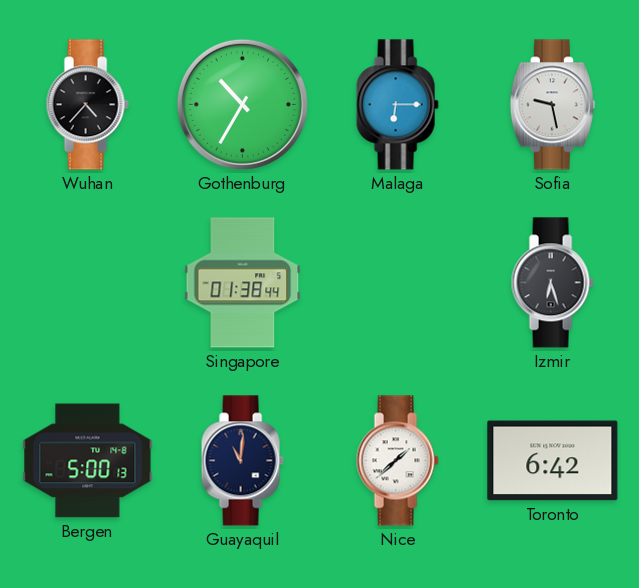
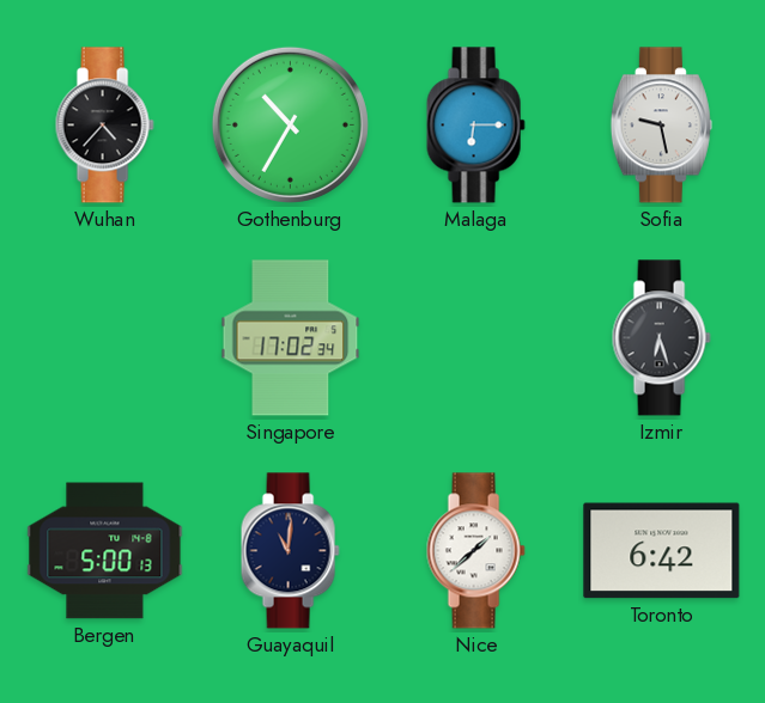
Singapore: 01:38 -> 17:02 (291, 338)
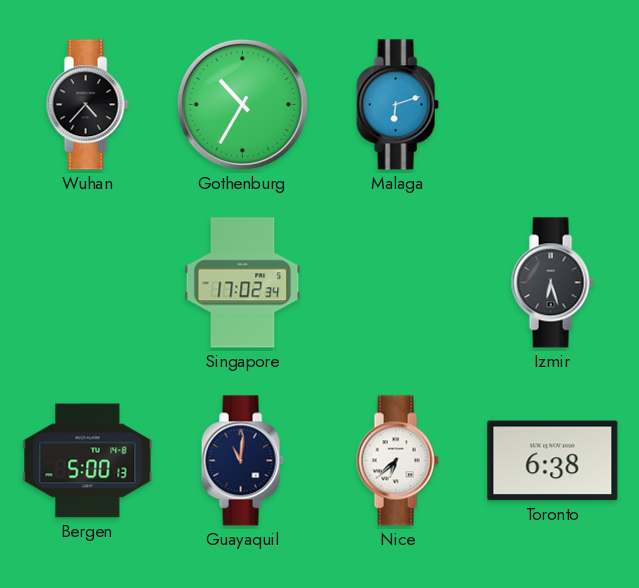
Malaga: 6:15 -> 6:12 (397, 105)
Sofia: 9:28 -> none (661, 126)
Nice: 1:38 -> 6:38 (397, 461)
Toronto: 6:42 -> 6:38 (553, 461)
